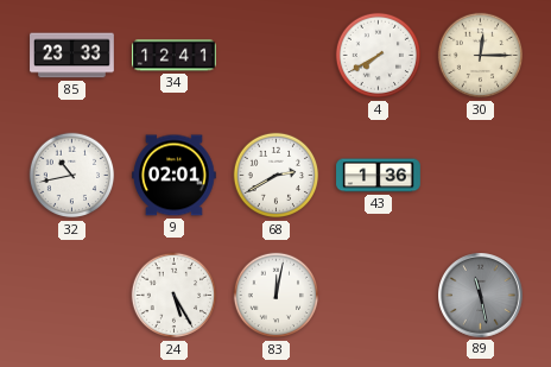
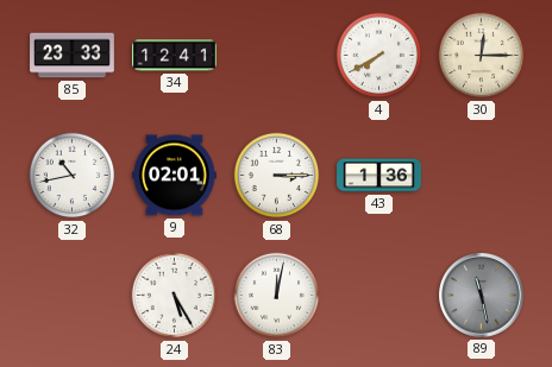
68: 2:40 -> 3:15 (277, 176)
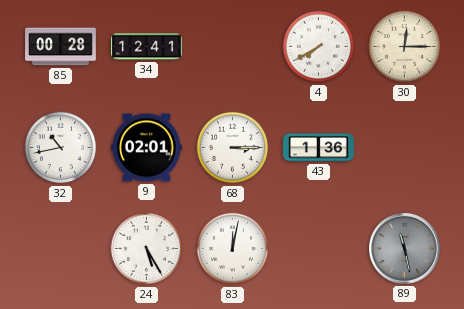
85: 23:33 -> 00:28 (61, 47)
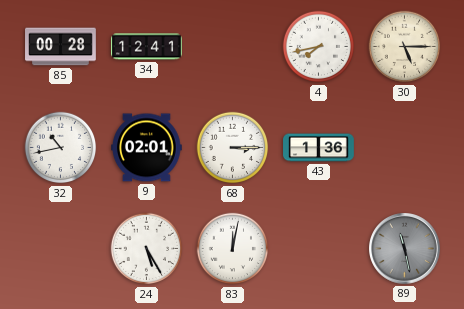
4: 7:40 -> 7:43 (319, 47)
30: 12:15 -> 5:15 (405, 47)
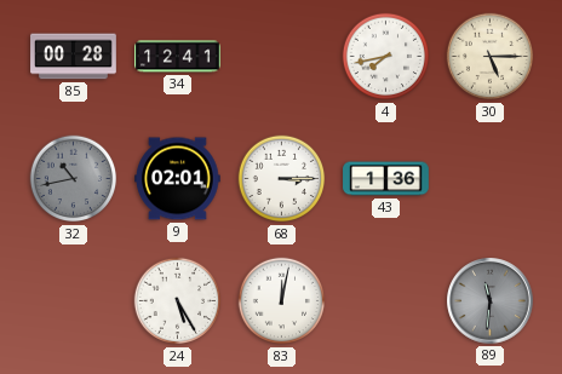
32 dial: white -> grey (74, 179)
89: 11:28 -> 11:31 (491, 301)
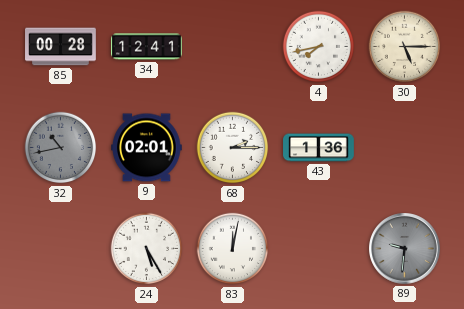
68: 3:15 -> 2:15 (233, 148)
89: 11:31 -> 9:31 (405, 249)
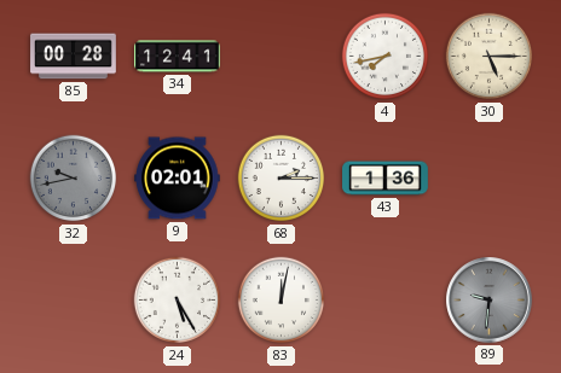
32: 10:43 -> 9:43 (74, 179)
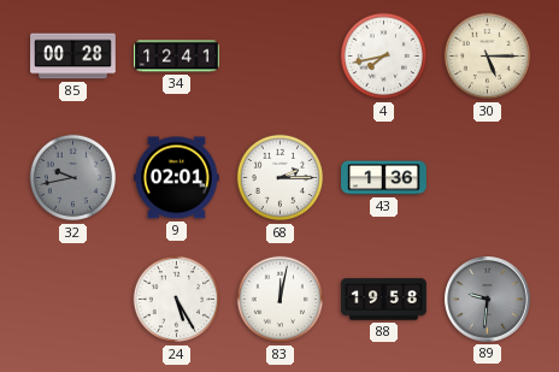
88: none -> 19:58 (384, 300)
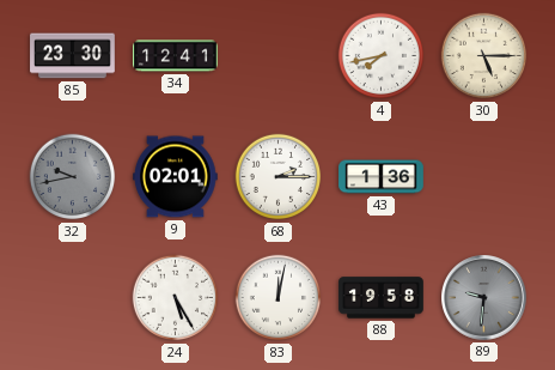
85: 00:28 -> 23:30 (73, 56)
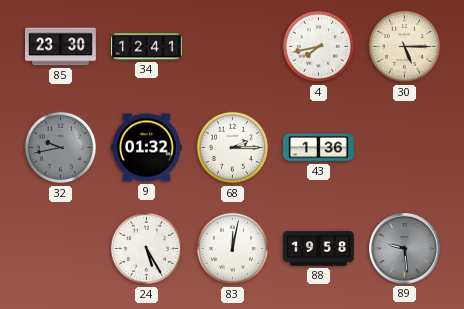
9: 02:01 -> 01:32 (147, 148)
89: 9:31 -> 9:29 (405, 249)
